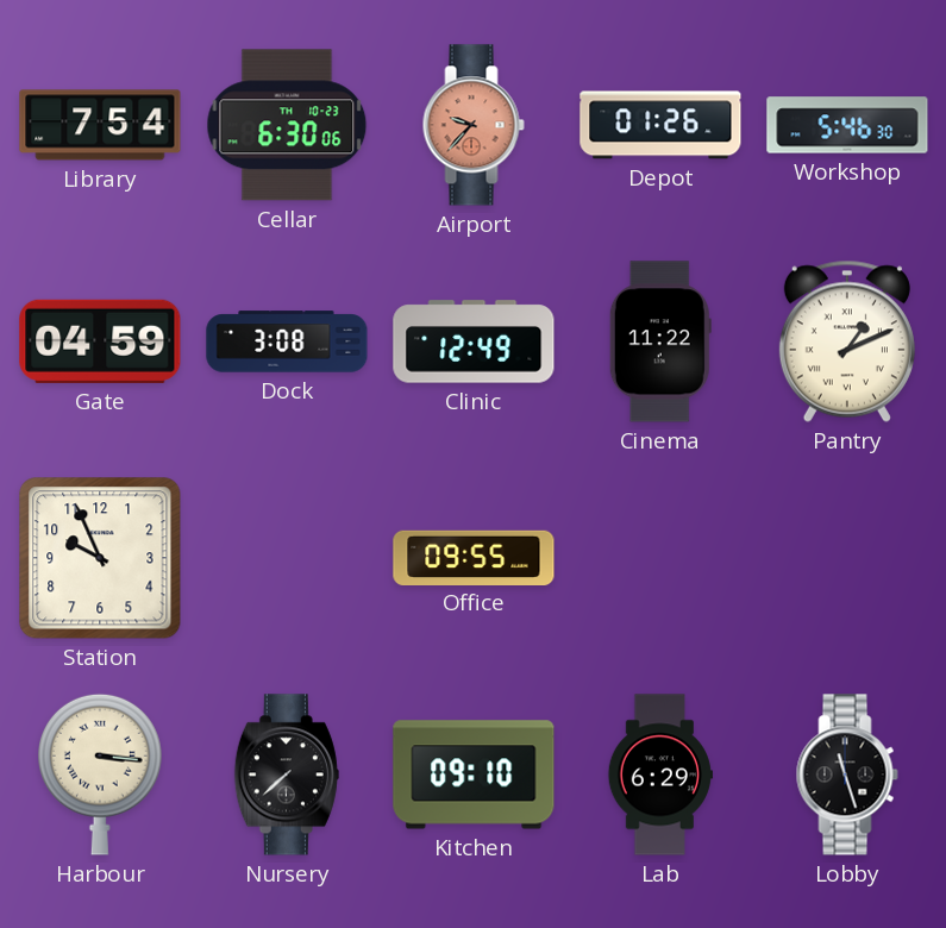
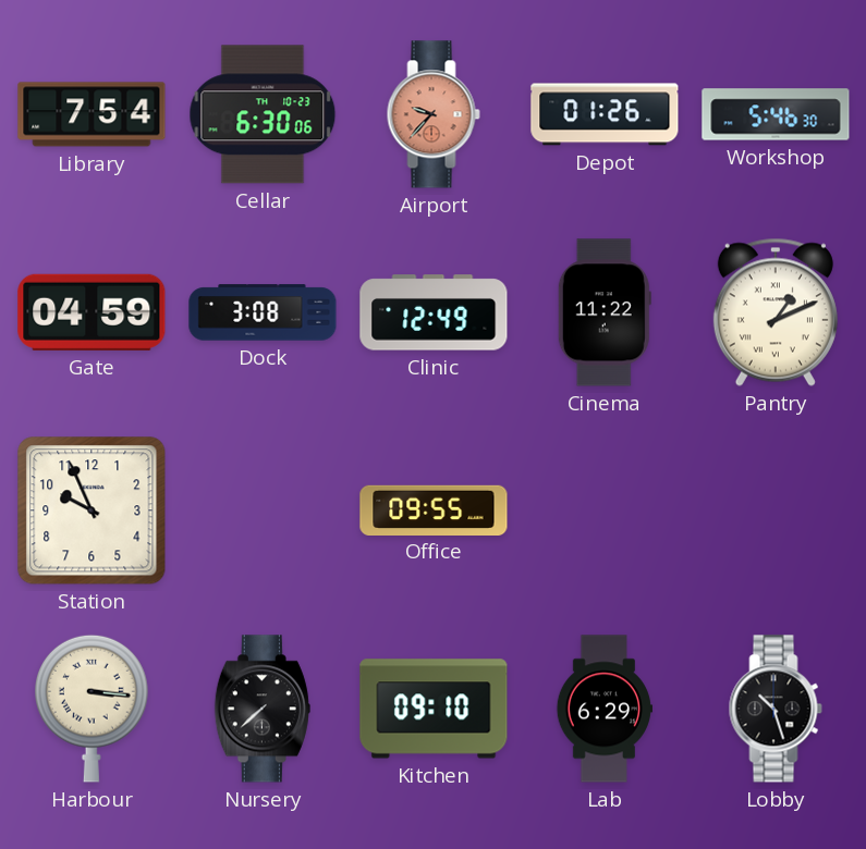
Lobby: 11:27 -> 10:27 (776, 709)
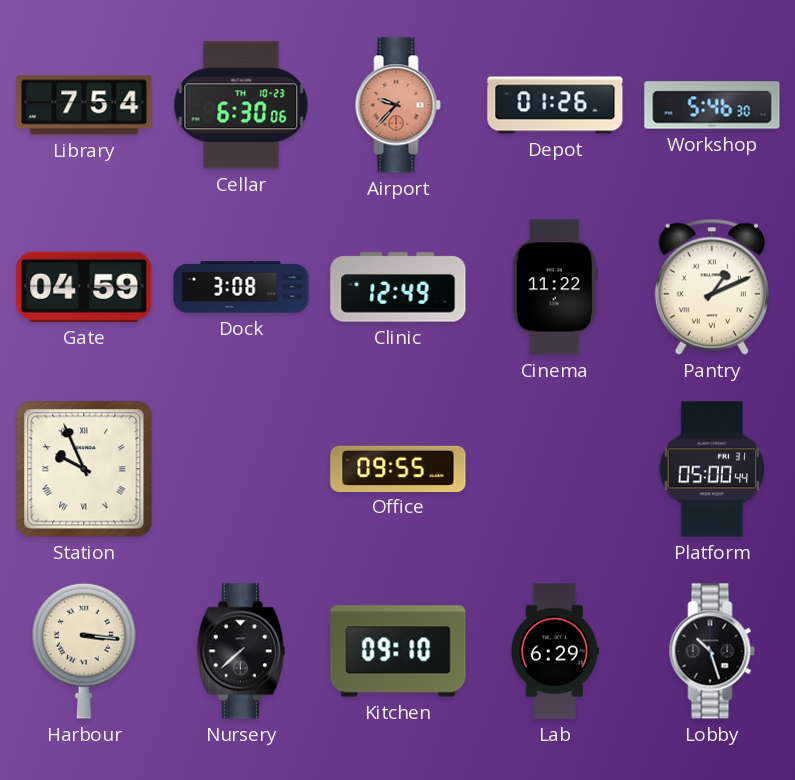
Station numerals: Arabic -> Roman (84, 469)
Platform: none -> 05:00 (712, 469)
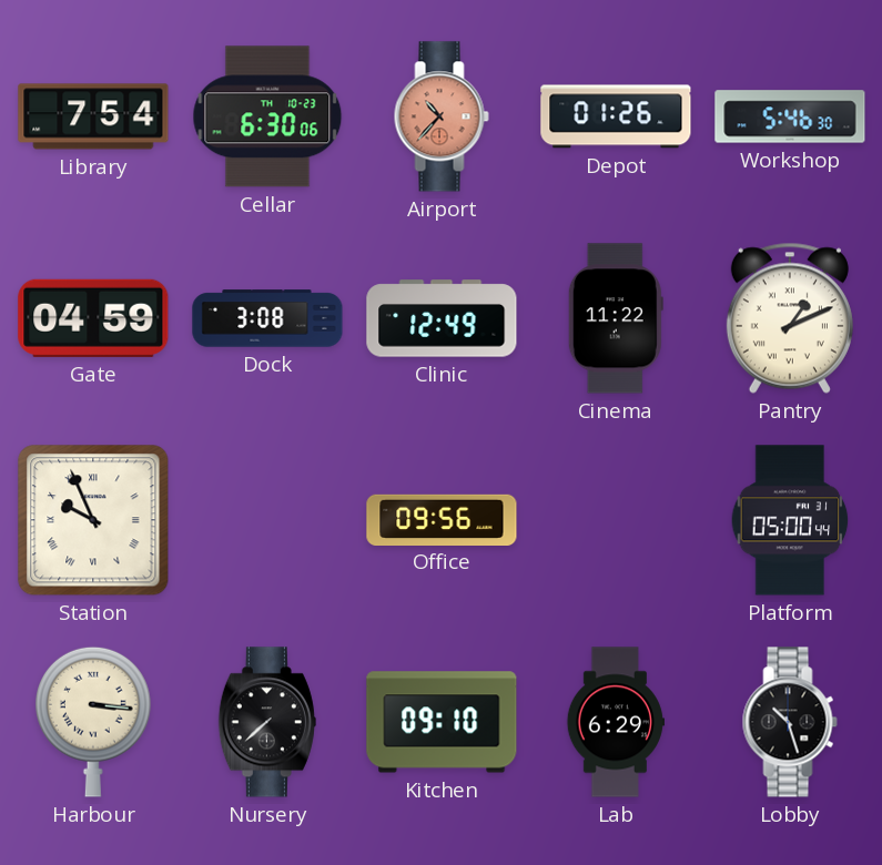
Airport: 9:37 -> 10:37 (442, 116)
Office: 09:55 -> 09:56 (442, 519)
